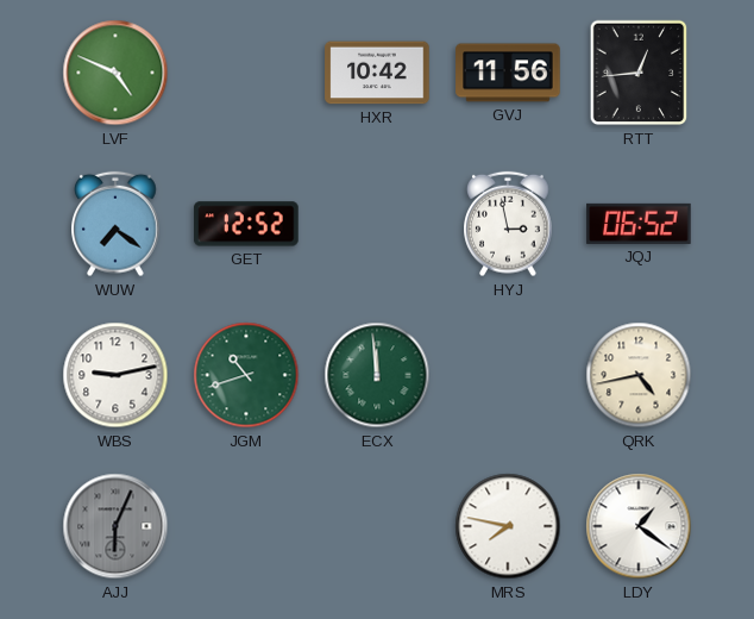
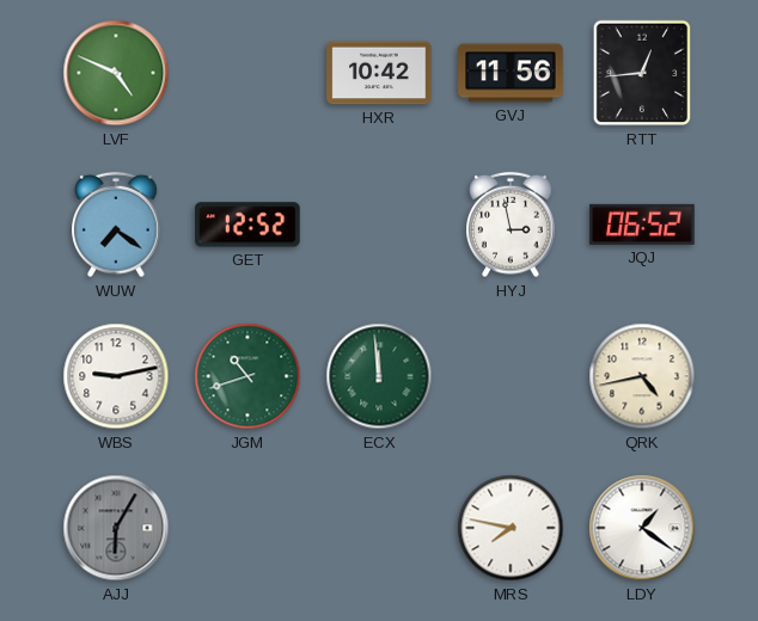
AJJ: 6:04 -> 6:05 (116, 528)
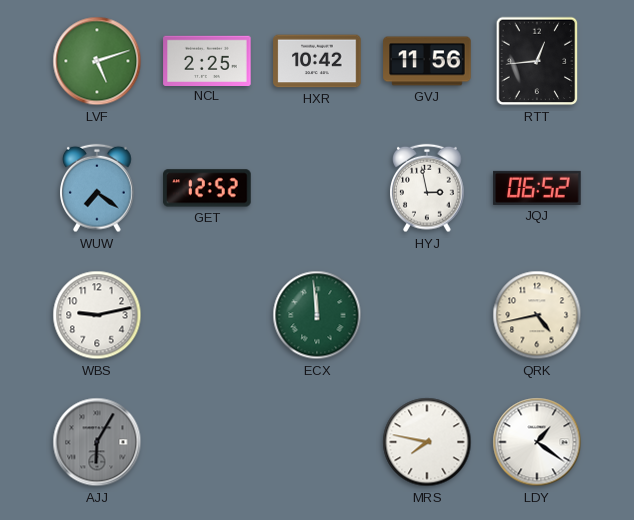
LVF: 4:49 -> 5:12 (97, 61)
NCL: none -> 2:25 (207, 60)
JGM: 10:42 -> none (247, 376)
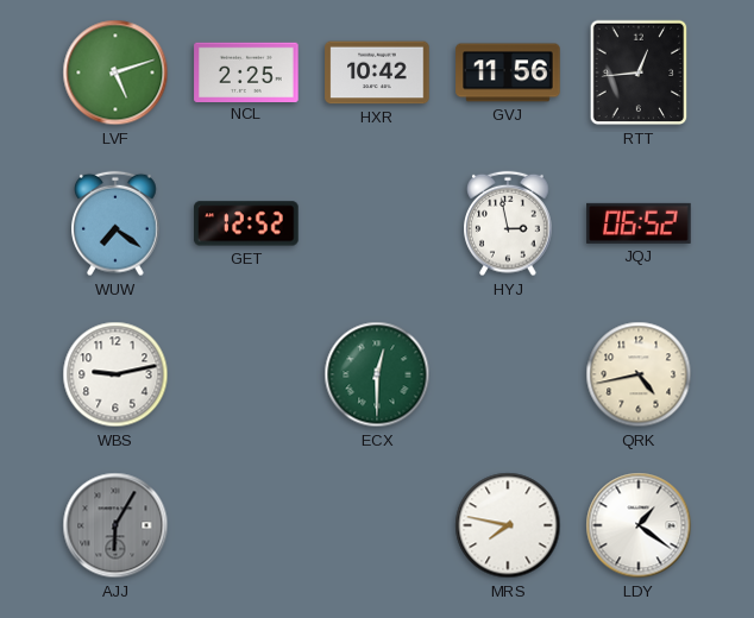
ECX: 11:59 -> 12:30 (377, 374)
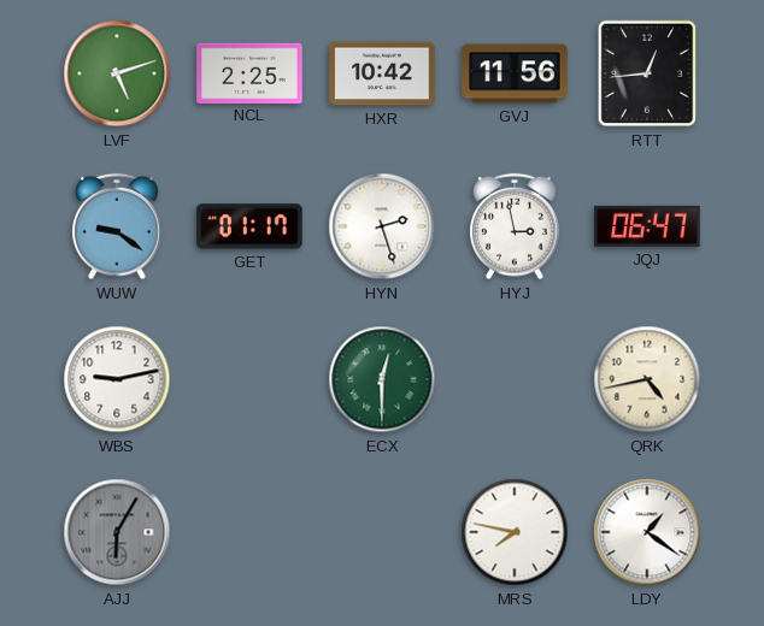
WUW: 7:21 -> 9:21 (118, 226)
GET: 12:52 -> 01:17 (249, 226)
HYN: none -> 2:27 (382, 226)
JQJ: 06:52 -> 06:47 (647, 226)
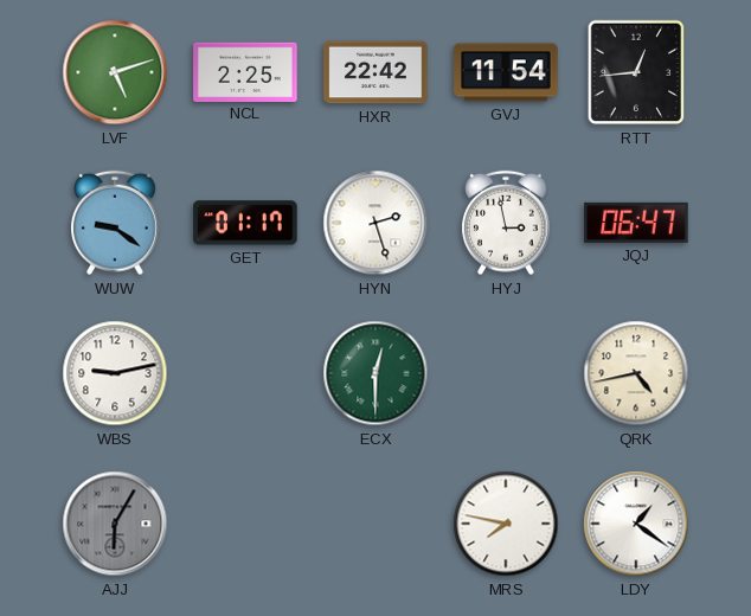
HXR: 10:42 -> 22:42 (375, 72)
GVJ: 11:56 -> 11:54 (506, 72)
